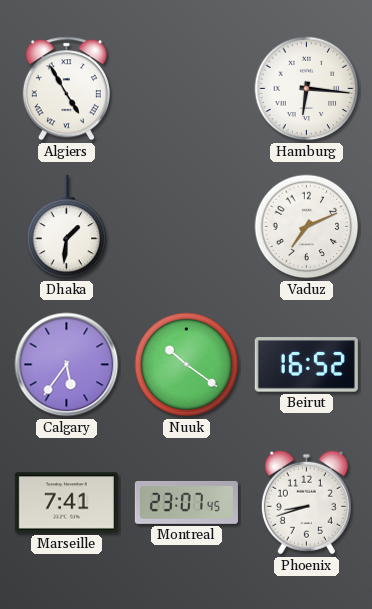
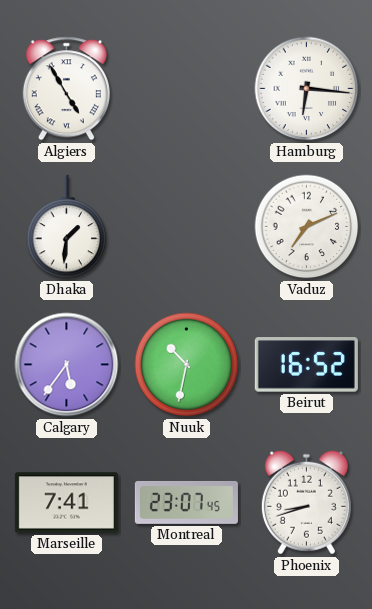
Nuuk: 10:21 -> 10:32 (187, 365)
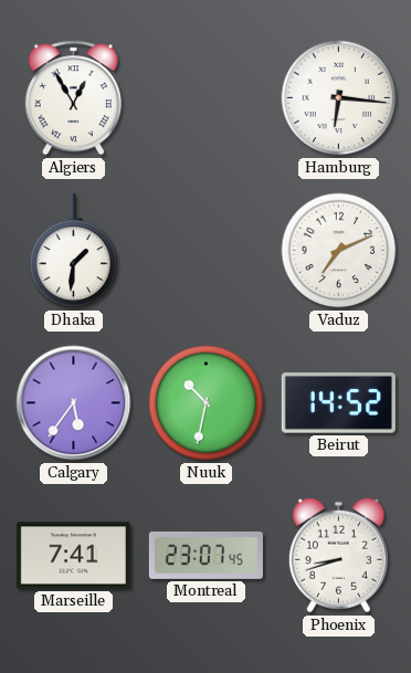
Algiers: 4:55 -> 12:55 (73, 98)
Beirut: 16:52 -> 14:52 (338, 403)
